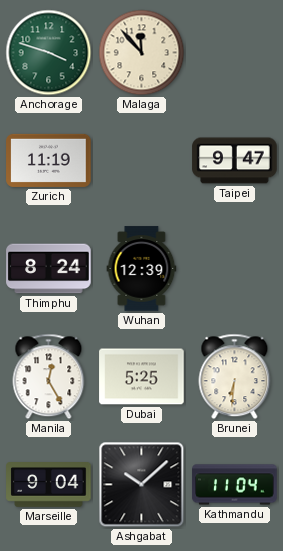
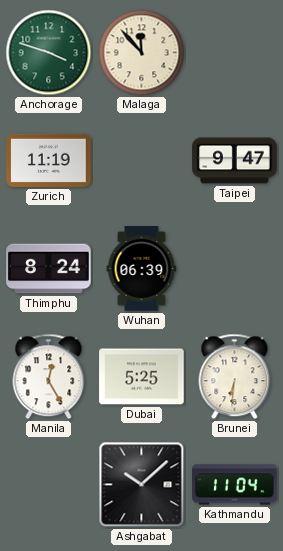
Wuhan: 12:39 -> 06:39 (142, 269)
Marseille: 9:04 -> none (49, 485)
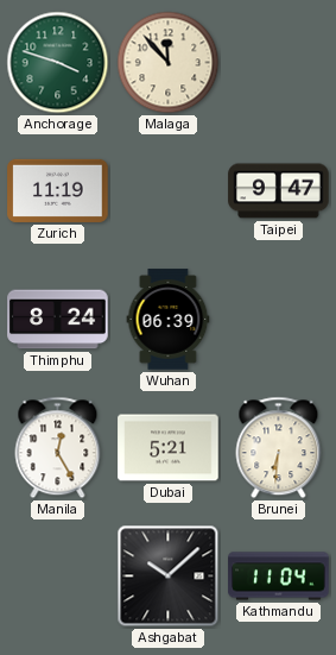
Dubai: 5:25 -> 5:21 (169, 448)
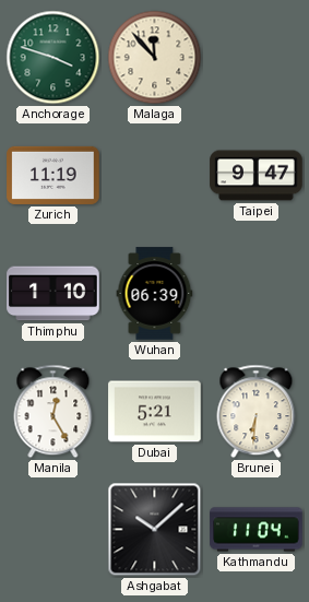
Thimphu: 8:24 -> 1:10 (54, 294)
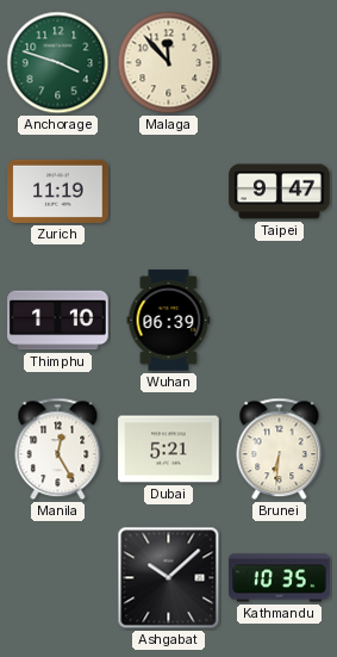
Kathmandu: 11:04 -> 10:35 (280, 578)
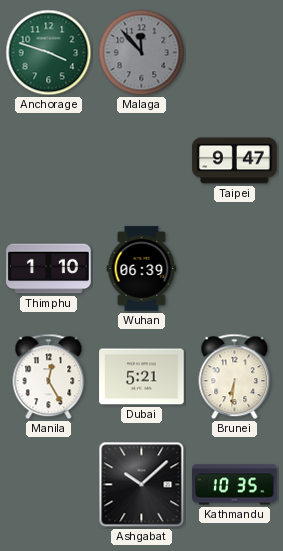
Malaga dial: cream -> grey (142, 53)
Zurich: 11:19 -> none (58, 191)
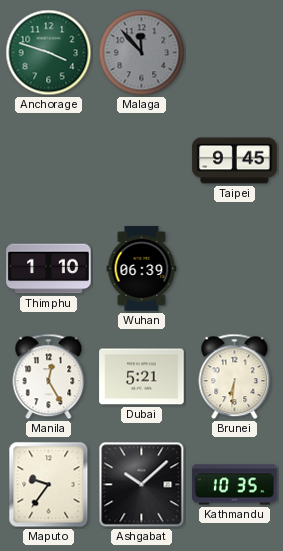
Taipei: 9:47 -> 9:45 (235, 161)
Maputo: none -> 9:36 (49, 485)
